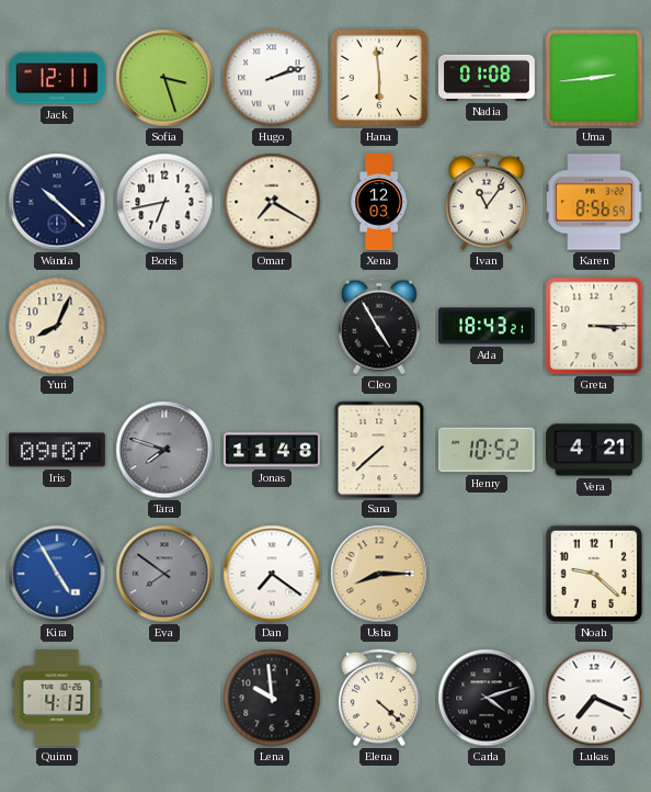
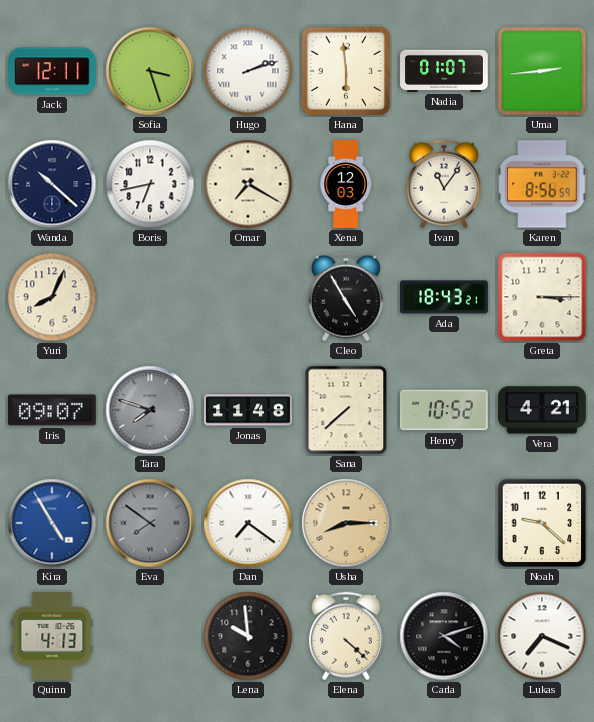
Nadia: 01:08 -> 01:07 (445, 71)
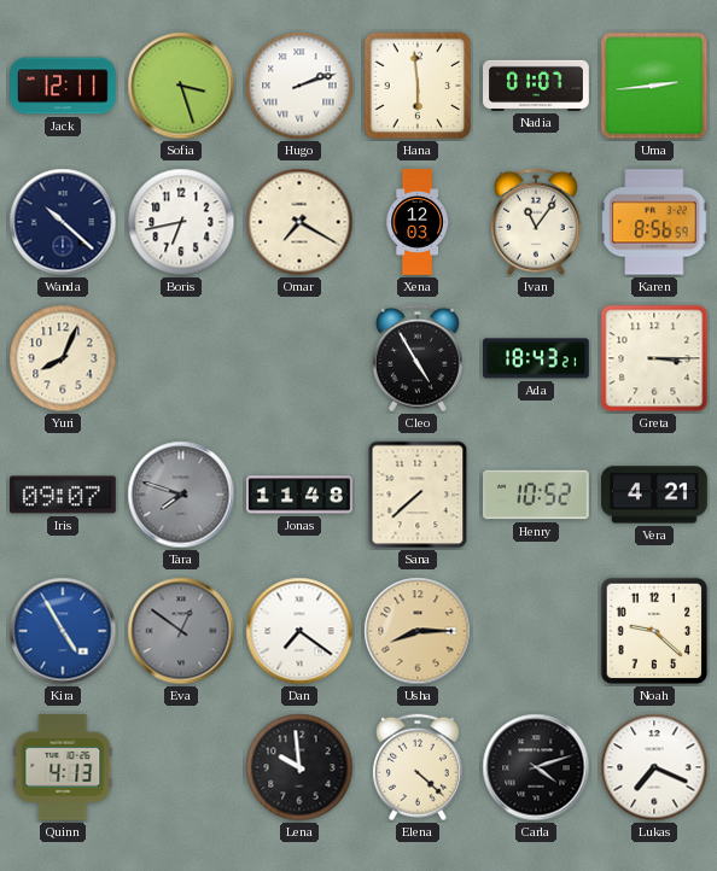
Eva: 7:51 -> 12:51 (181, 631)
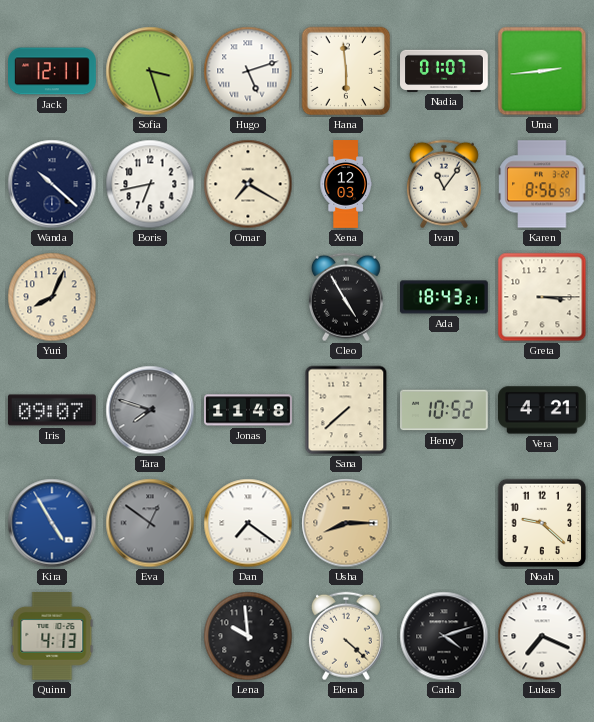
Hugo: 2:12 -> 5:12 (248, 71)
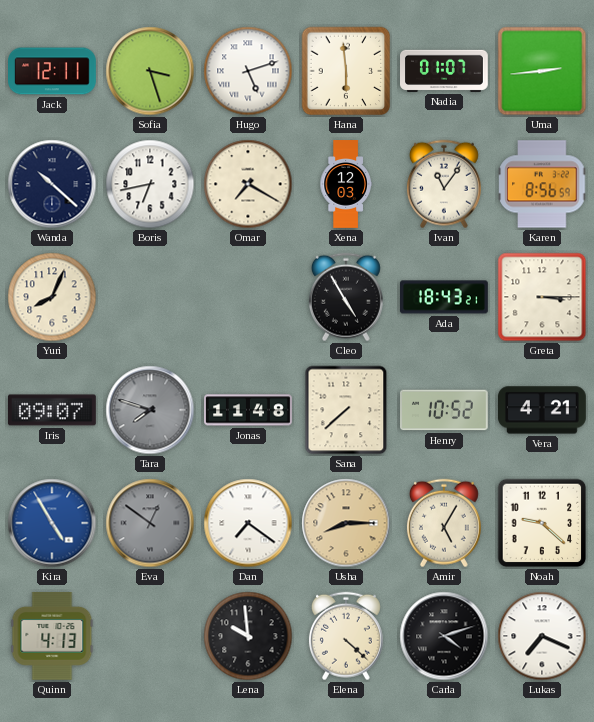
Amir: none -> 5:05 (444, 523)
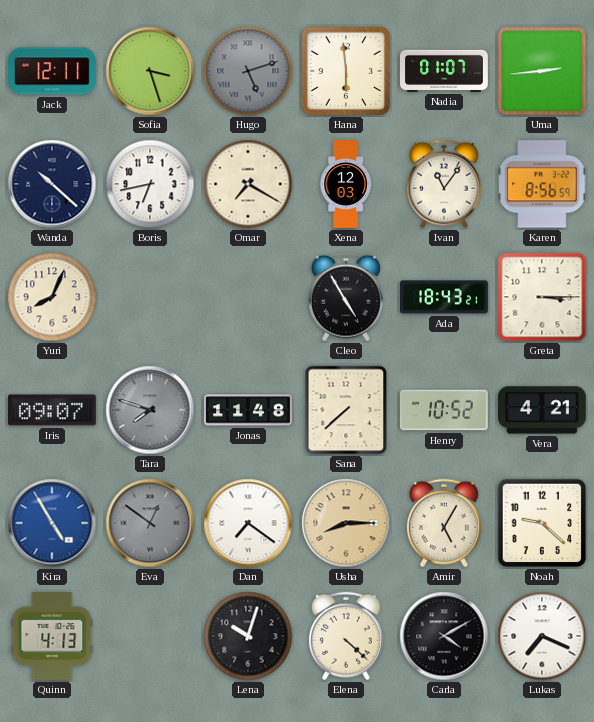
Hugo dial: white -> grey (248, 71)
Lena: 9:59 -> 10:03 (248, 636)
Carla: 4:12 -> 4:10 (444, 636)
